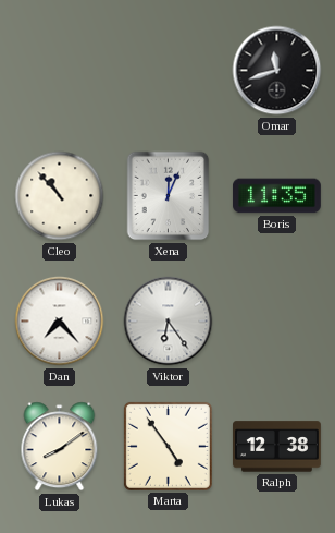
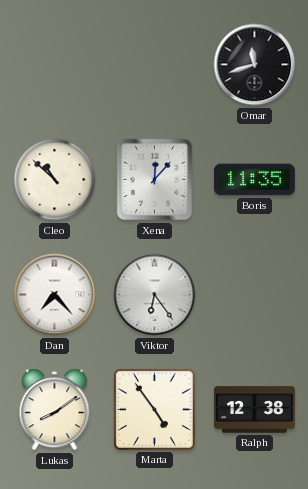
Cleo: 10:53 -> 10:52 (55, 180)
Xena: 12:04 -> 12:07 (155, 180)
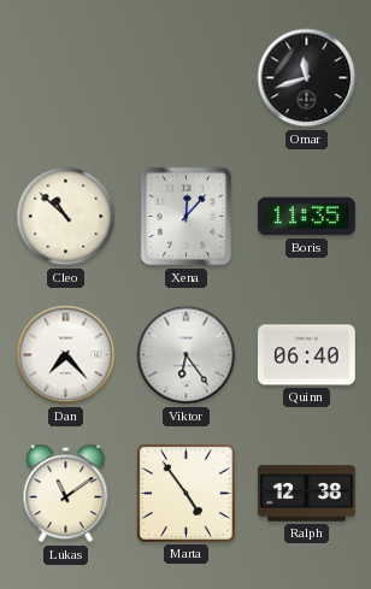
Quinn: none -> 06:40 (306, 355)
Lukas: 8:09 -> 11:09 (66, 494)
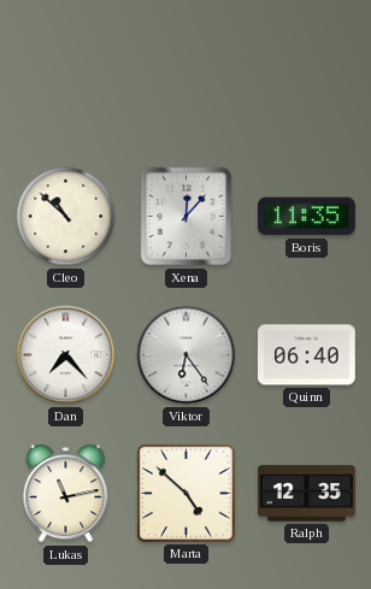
Omar: 11:42 -> none (307, 78)
Lukas: 11:09 -> 11:13 (66, 494)
Marta: 4:54 -> 4:52 (185, 493)
Ralph: 12:38 -> 12:35 (307, 494)
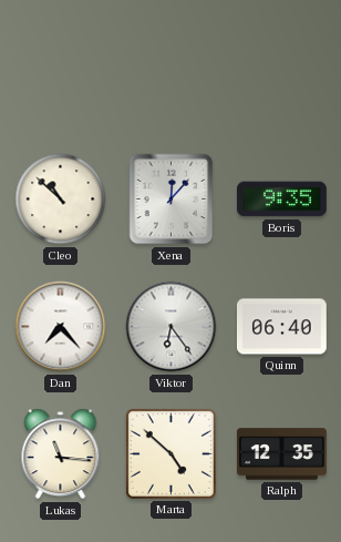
Boris: 11:35 -> 9:35 (282, 200)
Lukas: 11:13 -> 11:16 (61, 454)
